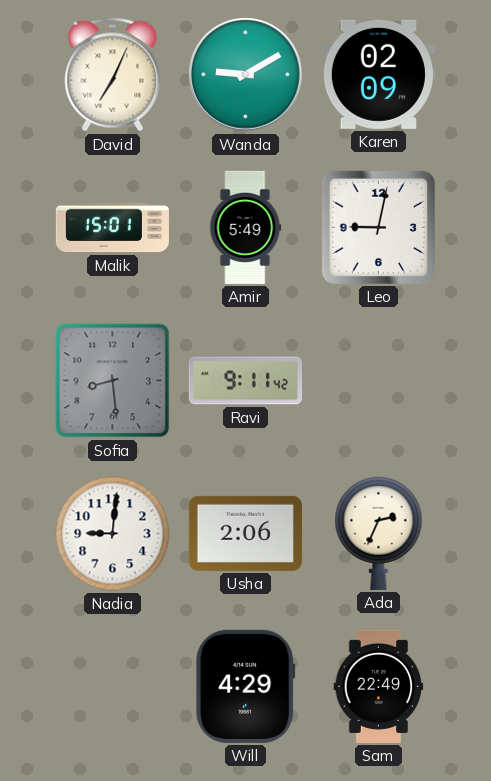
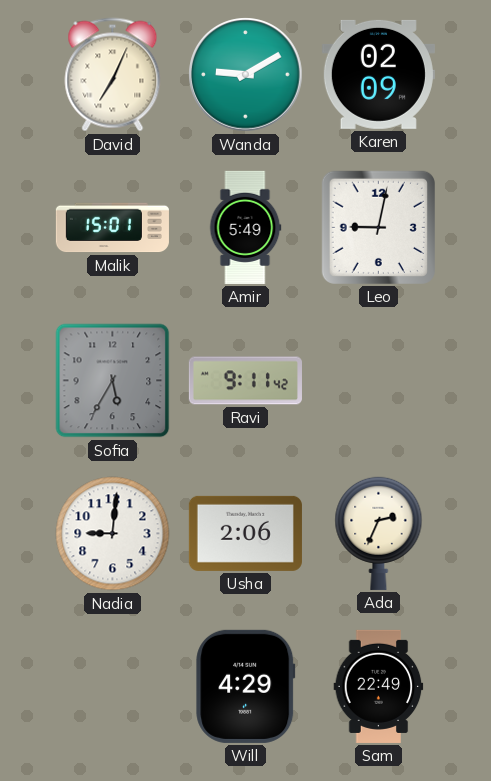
Sofia: 8:29 -> 5:35 (113, 381)
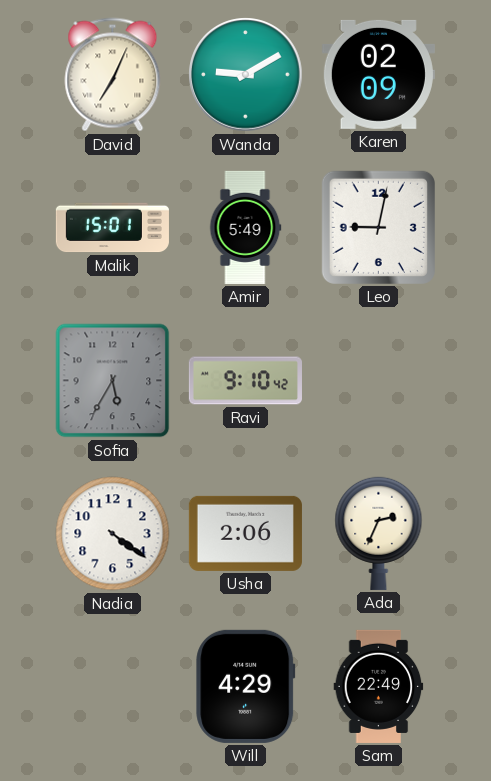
Ravi: 9:11 -> 9:10 (245, 381)
Nadia: 9:01 -> 4:21 (113, 534)
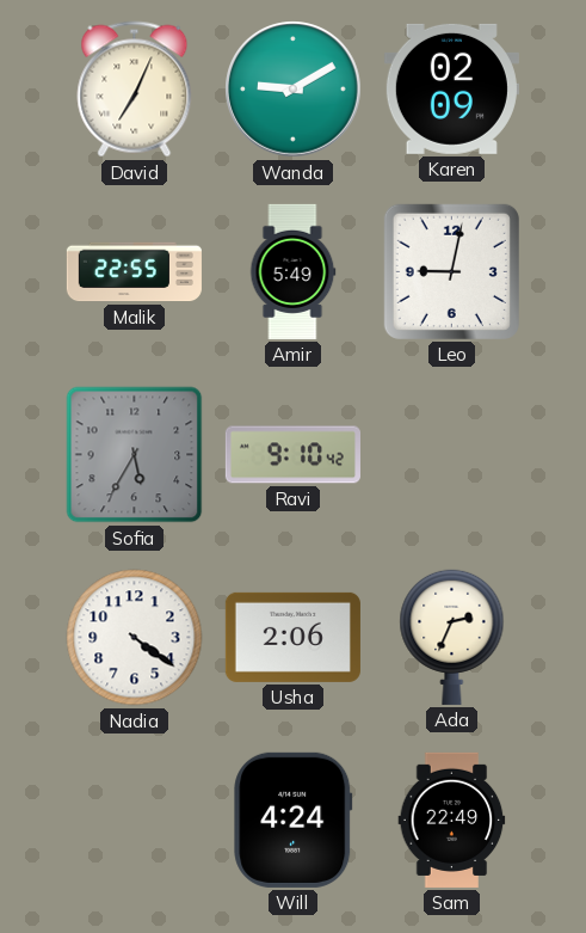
Malik: 15:01 -> 22:55 (134, 272)
Will: 4:29 -> 4:24 (294, 820)
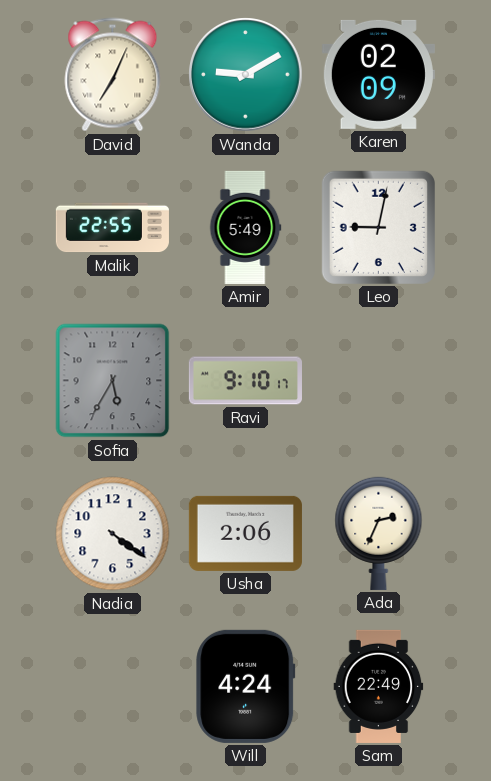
Ravi: 9:10:42 -> 9:10:17 (245, 381)
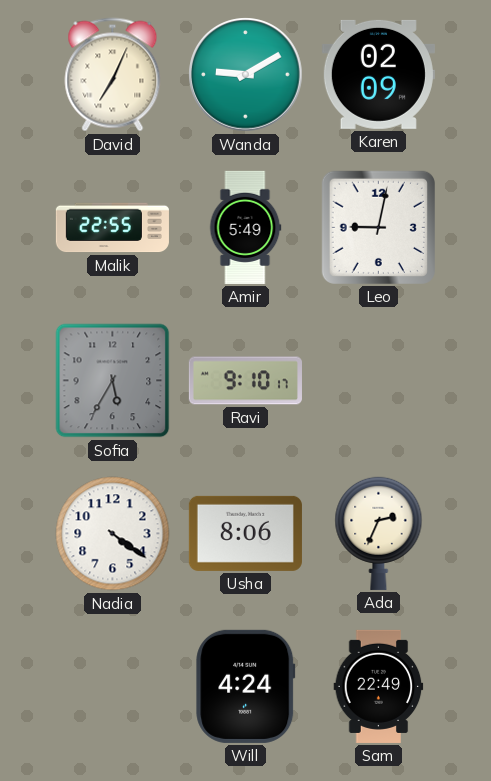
Usha: 2:06 -> 8:06 (245, 533)
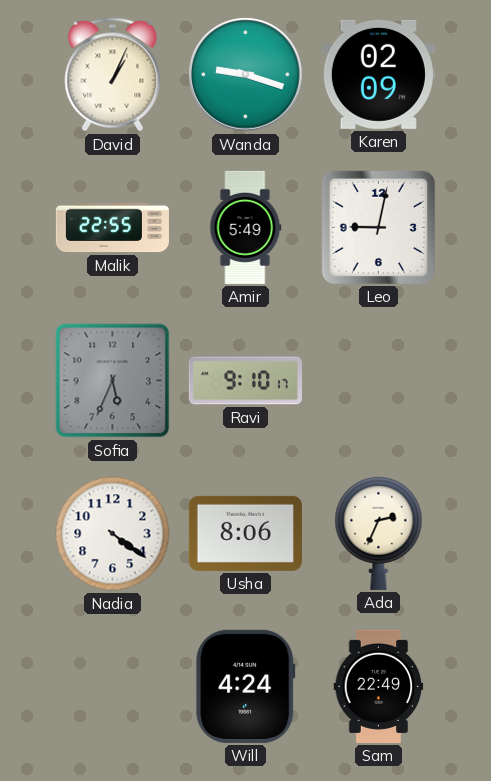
David: 7:04 -> 1:04 (113, 75)
Wanda: 9:10 -> 9:18 (246, 75)
Sofia: 5:35 -> 5:34 (113, 381)
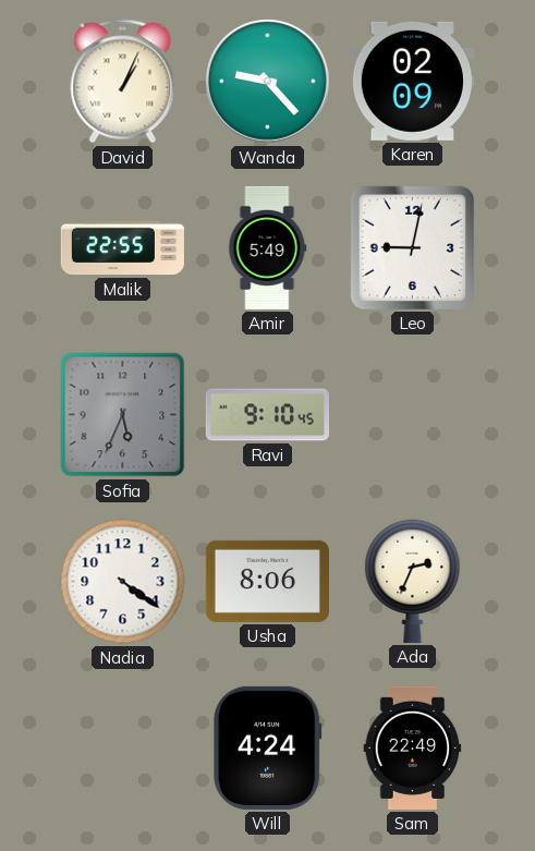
Wanda: 9:18 -> 9:23 (268, 82)
Ravi: 9:10:17 -> 9:10:45 (267, 415)
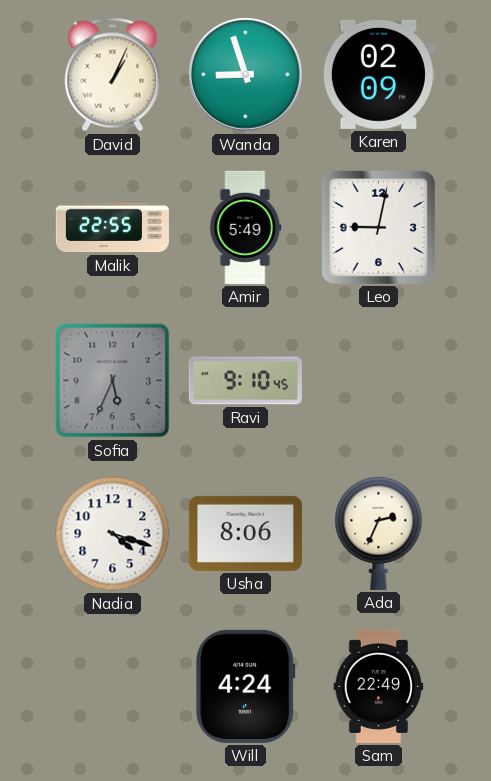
Wanda: 9:23 -> 8:57 (246, 75)
Nadia: 4:21 -> 4:18 (113, 534)
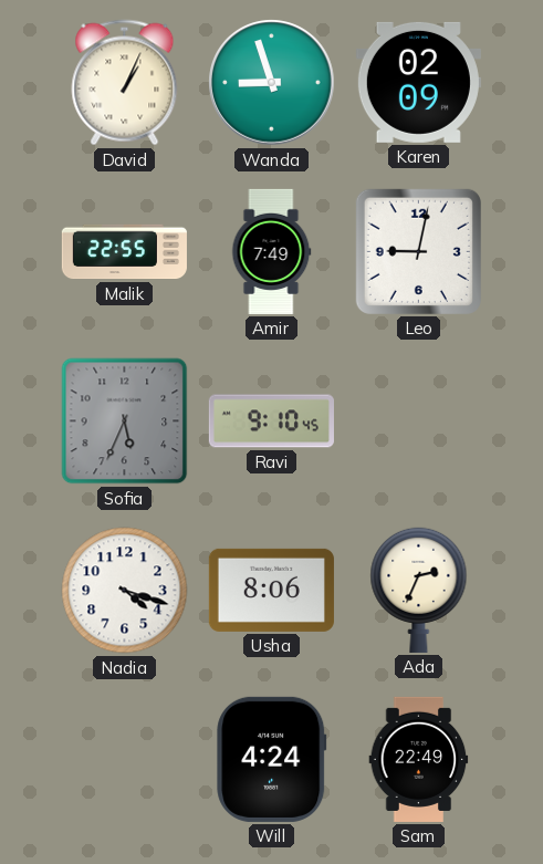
Amir: 5:49 -> 7:49 (271, 251)
